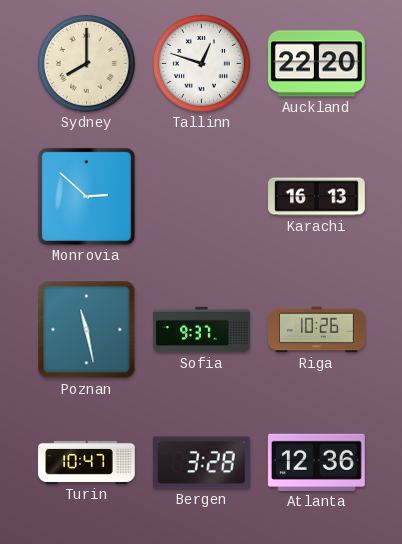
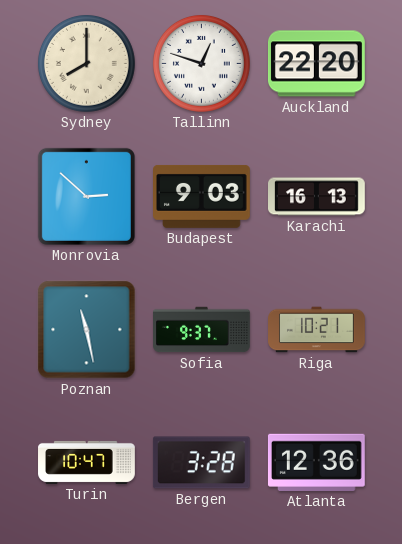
Budapest: none -> 9:03 (202, 196)
Riga: 10:26 -> 10:21 (317, 330)
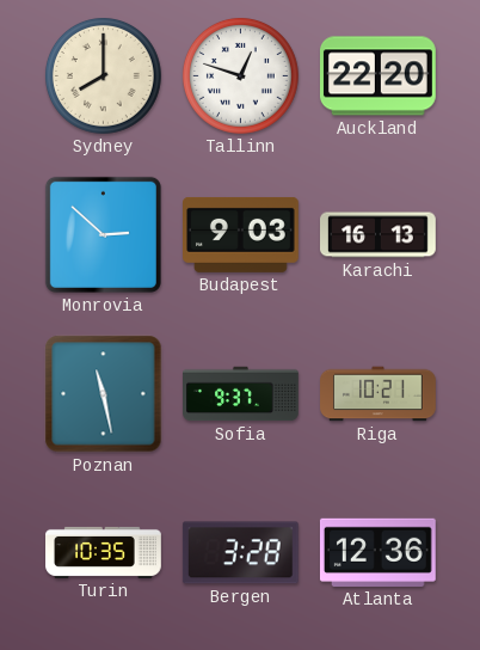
Turin: 10:47 -> 10:35 (104, 552)
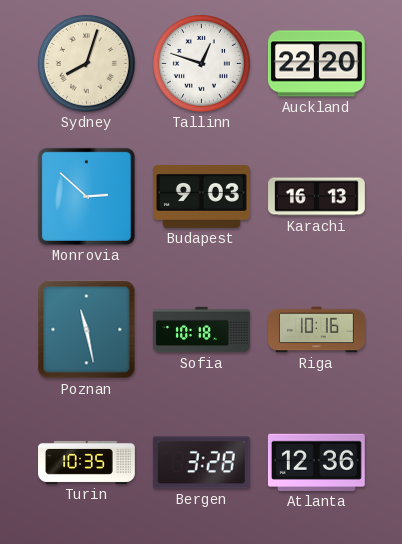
Sydney: 8:00 -> 8:03 (86, 63)
Sofia: 9:37 -> 10:18 (202, 330)
Riga: 10:21 -> 10:16 (317, 330)
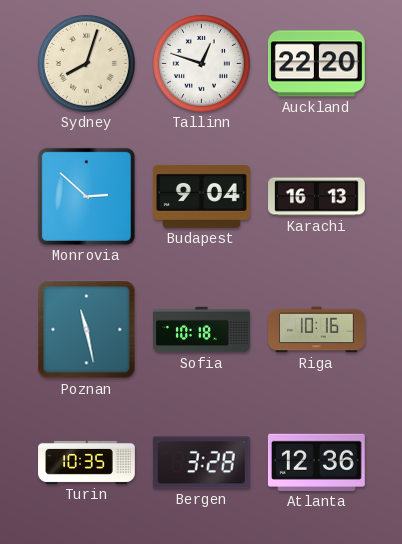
Budapest: 9:03 -> 9:04 (202, 196)
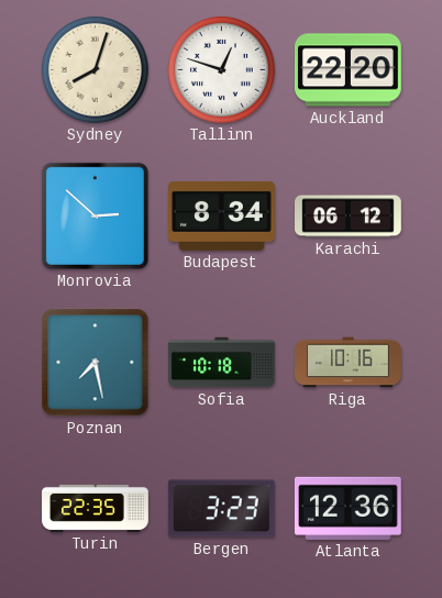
Budapest: 9:04 -> 8:34 (222, 215)
Karachi: 16:13 -> 06:12 (349, 217)
Poznan: 11:28 -> 7:28 (96, 363)
Turin: 10:35 -> 22:35 (96, 508)
Bergen: 3:28 -> 3:23 (221, 509)
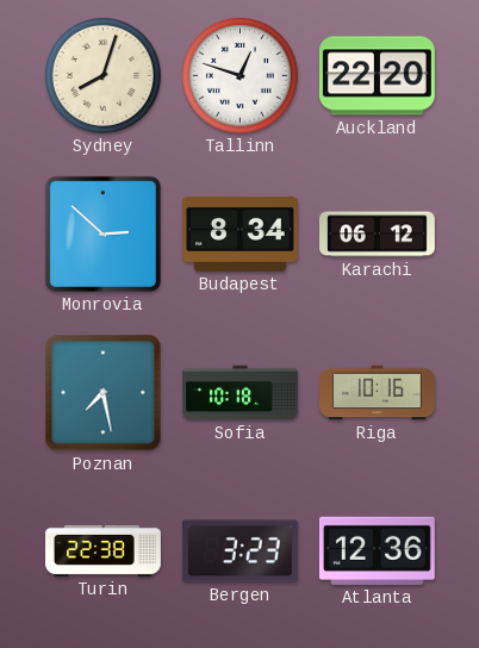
Turin: 22:35 -> 22:38 (104, 550)
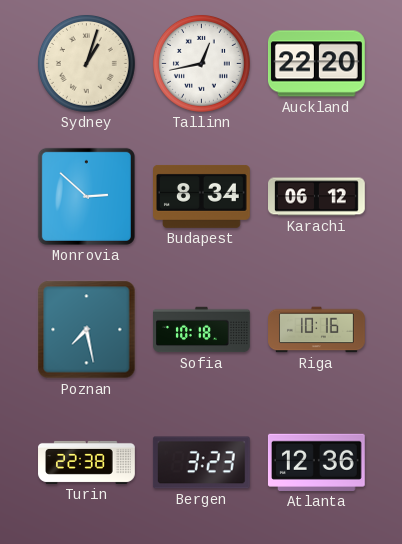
Sydney: 8:03 -> 1:03 (86, 63)
Tallinn: 12:48 -> 12:43 (201, 63)
